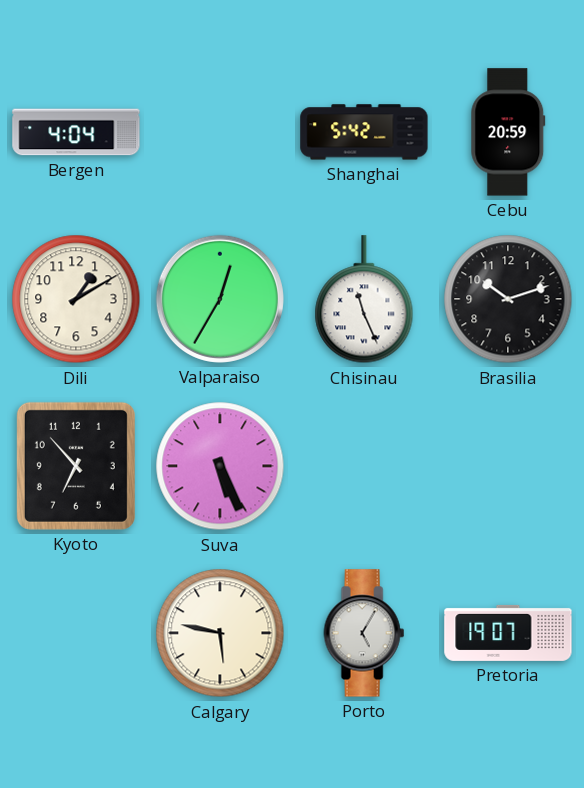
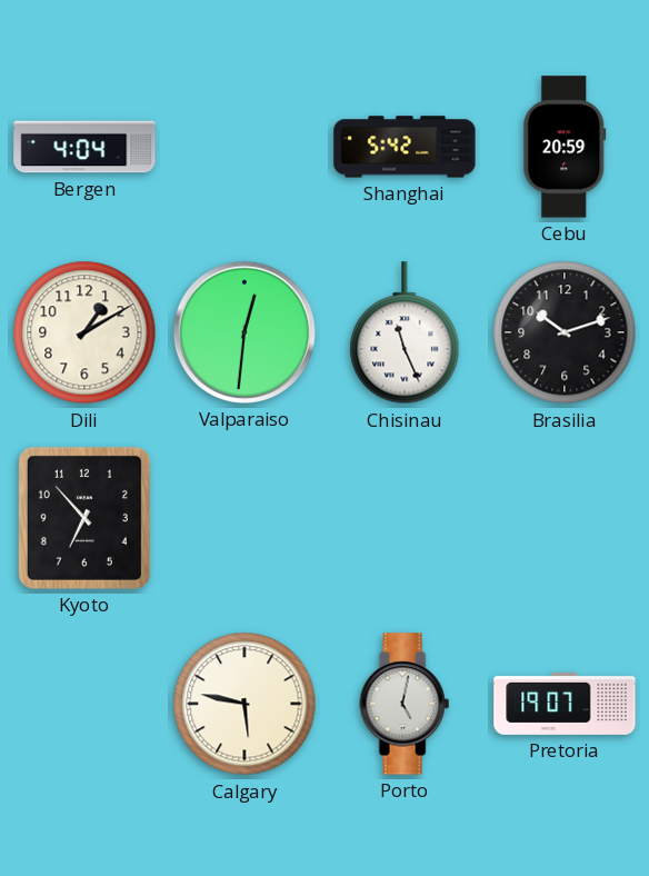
Valparaiso: 12:35 -> 12:31 (244, 332)
Suva: 5:26 -> none (220, 466)
Porto: 5:05 -> 5:02 (405, 704)
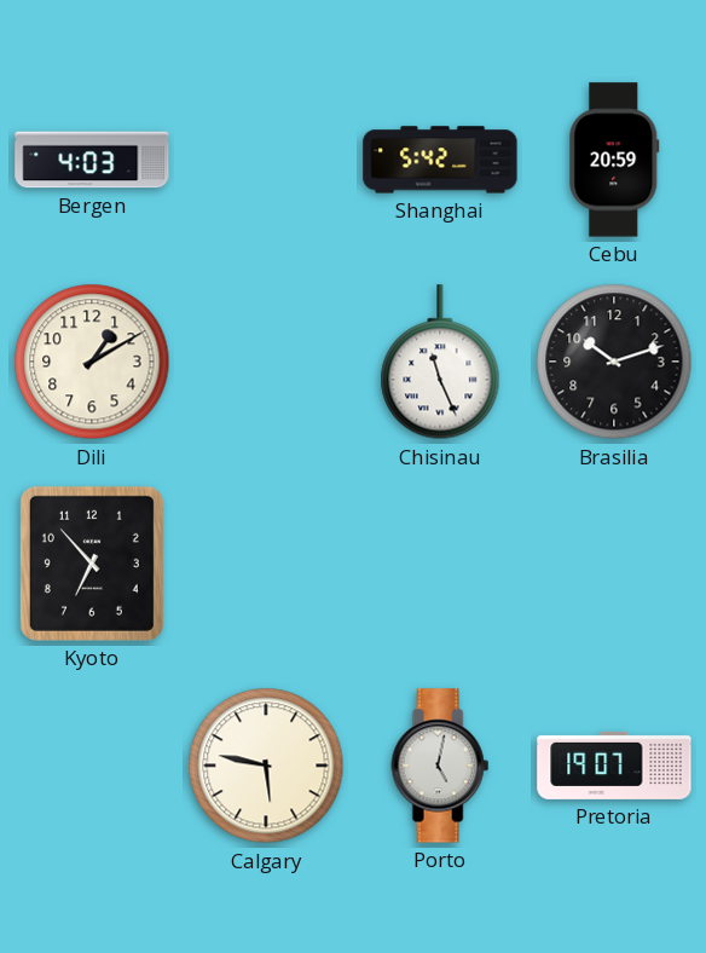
Bergen: 4:04 -> 4:03 (92, 160)
Valparaiso: 12:31 -> none (244, 332)
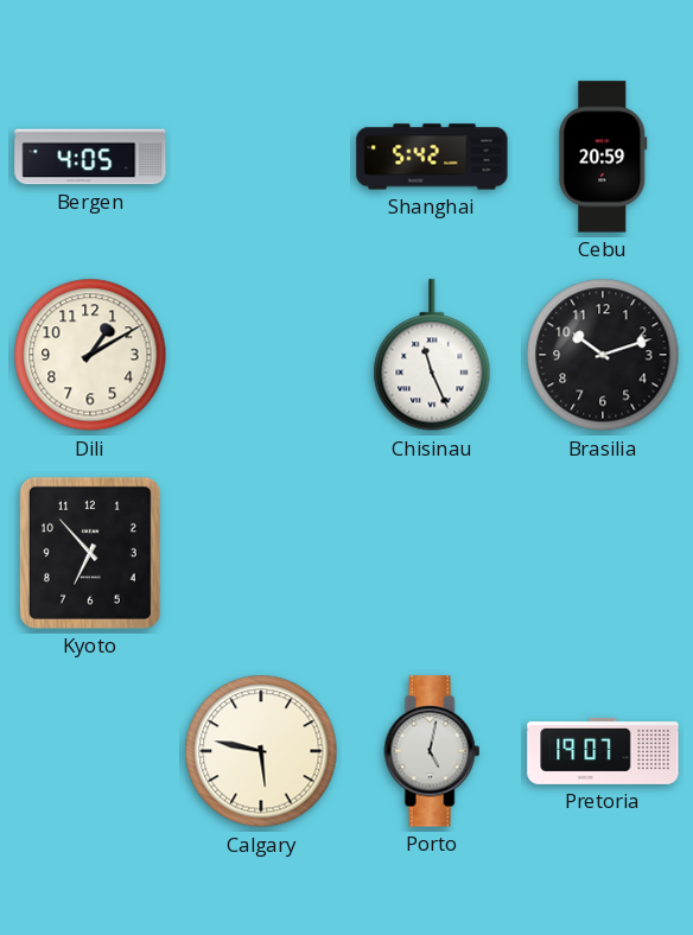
Bergen: 4:03 -> 4:05 (90, 157)
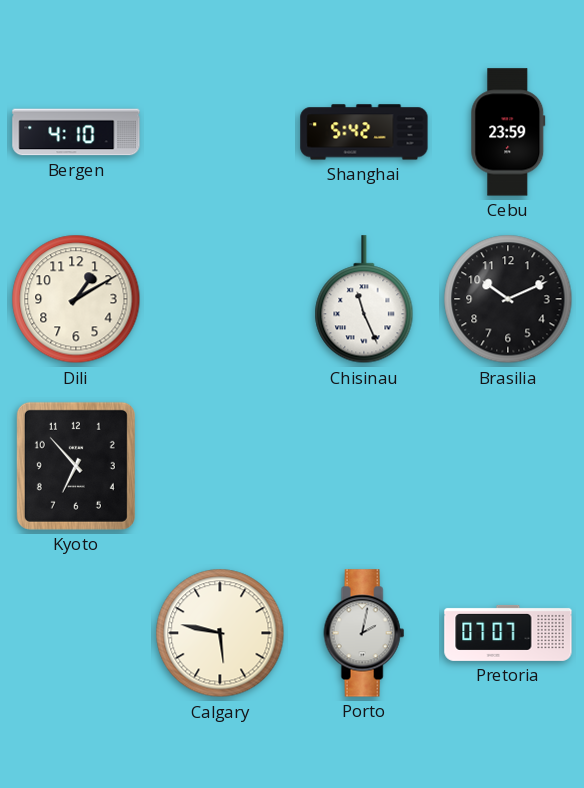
Bergen: 4:05 -> 4:10 (76, 132)
Cebu: 20:59 -> 23:59 (508, 132)
Brasilia: 10:12 -> 10:11 (508, 299)
Porto: 5:02 -> 2:02 (364, 633)
Pretoria: 19:07 -> 07:07 (508, 633)
